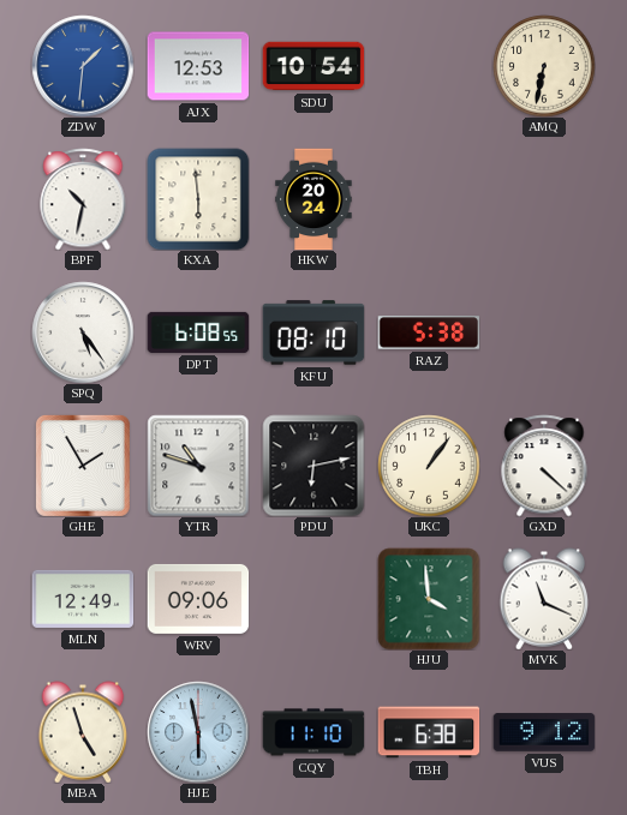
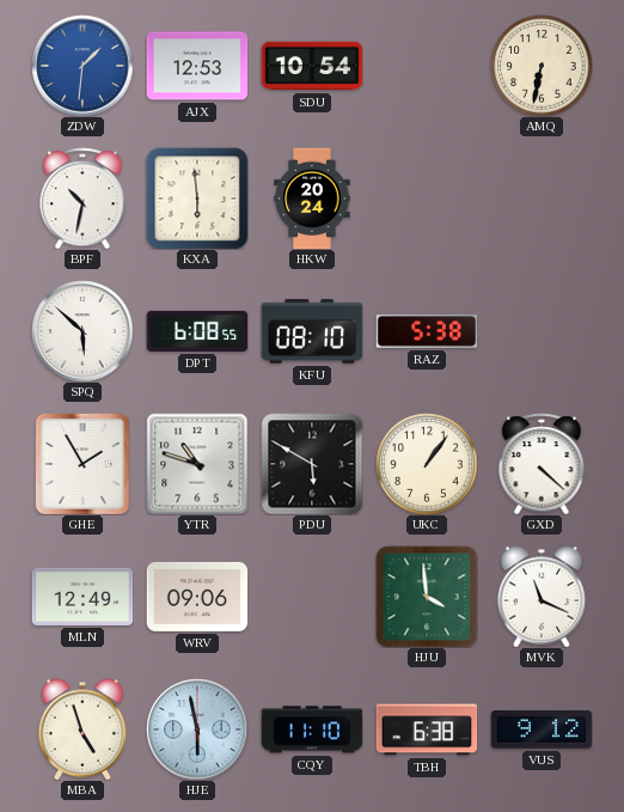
SPQ: 5:24 -> 5:52 (82, 331)
PDU: 6:13 -> 5:50 (312, 464)
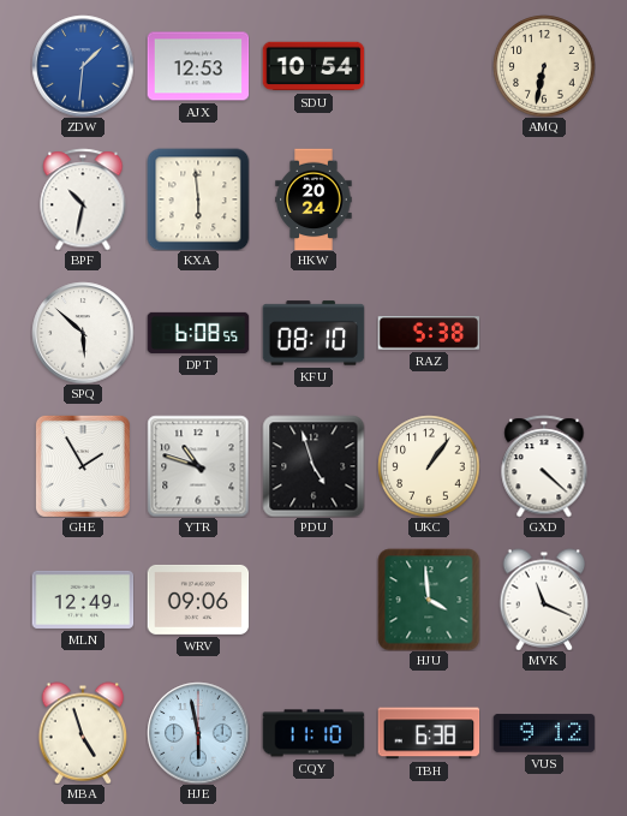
PDU: 5:50 -> 4:57 (313, 466)
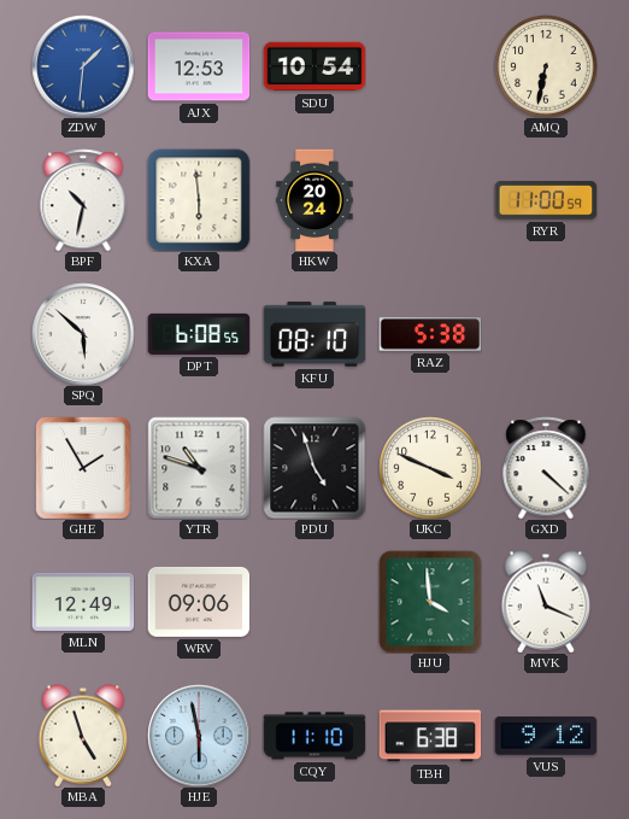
RYR: none -> 11:00 (546, 201)
UKC: 1:06 -> 3:49 (430, 468)
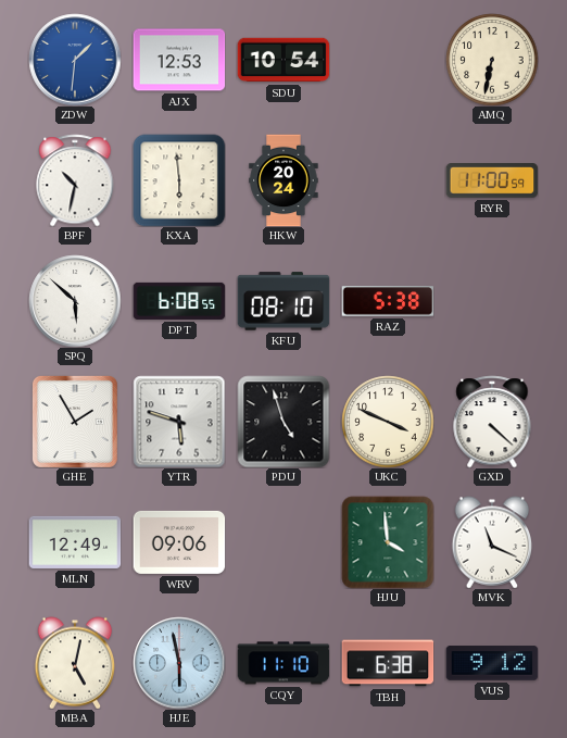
YTR: 10:48 -> 5:48 (179, 422)
MBA: 4:57 -> 5:02 (75, 663)
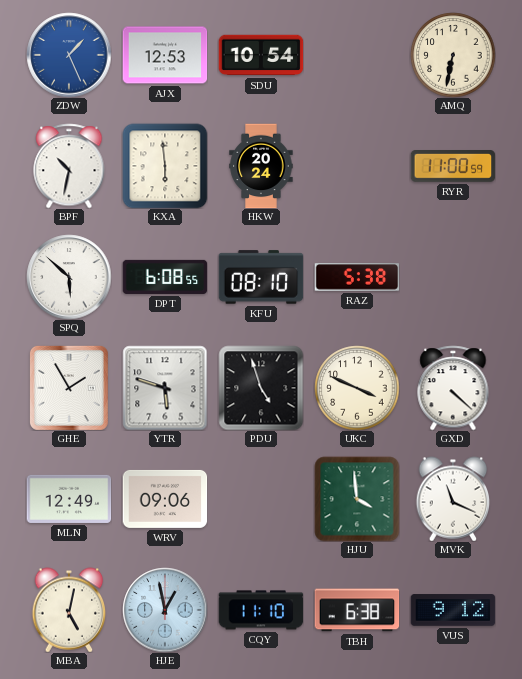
ZDW: 1:31 -> 1:26 (69, 55)
HJE: 5:58 -> 12:58 (165, 610)
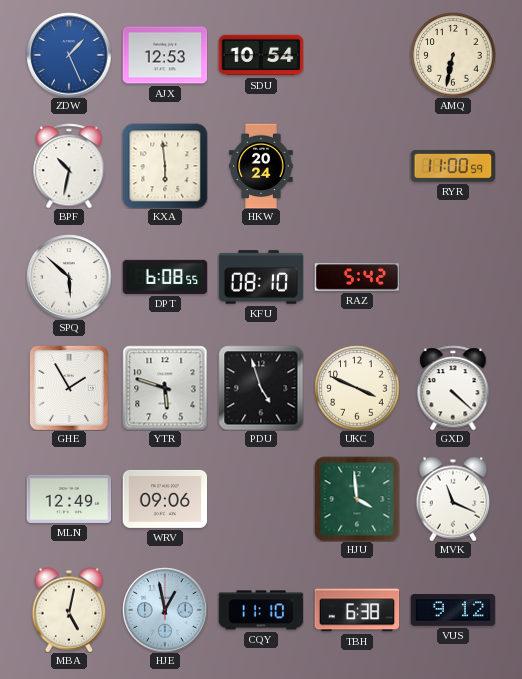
RAZ: 5:38 -> 5:42 (357, 277)
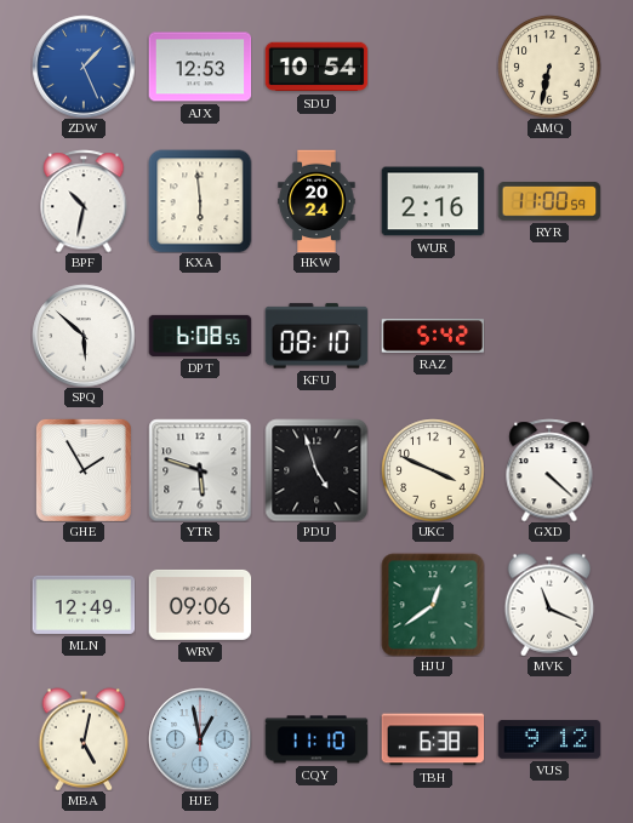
WUR: none -> 2:16 (433, 201)
HJU: 3:59 -> 12:39 (433, 605)
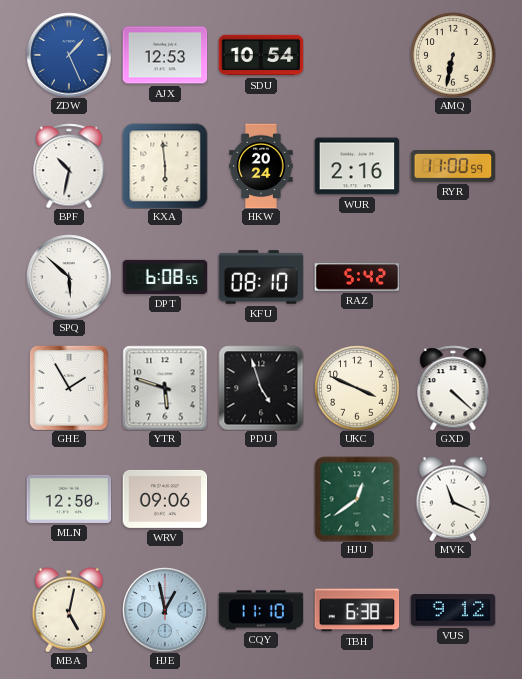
MLN: 12:49 -> 12:50 (69, 499)
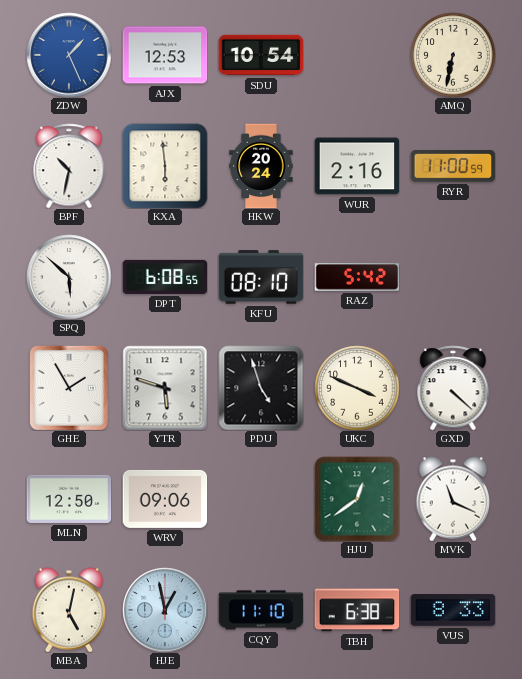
VUS: 9:12 -> 8:33 (453, 610)
